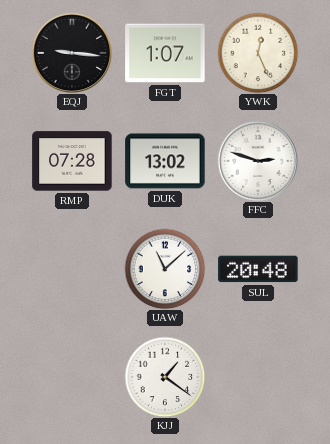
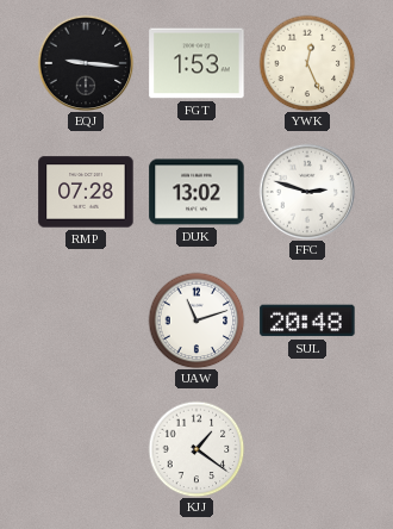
FGT: 1:07 -> 1:53 (196, 63)
UAW: 11:08 -> 11:12 (196, 320)
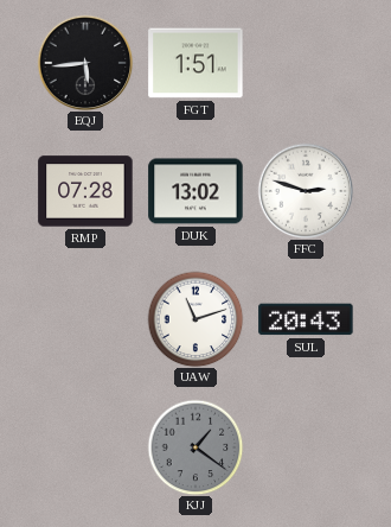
EQJ: 9:16 -> 5:44 (85, 63)
FGT: 1:53 -> 1:51 (195, 63)
YWK: 12:26 -> none (307, 63)
SUL: 20:48 -> 20:43 (306, 319)
KJJ dial: white -> grey (195, 447)
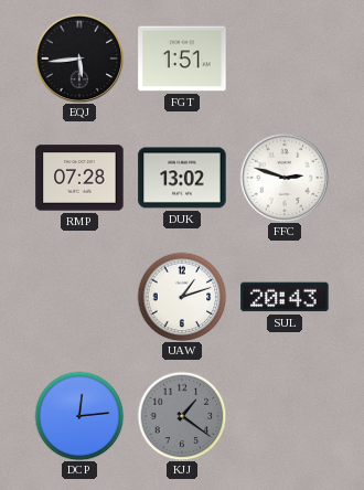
UAW: 11:12 -> 1:12 (182, 297)
DCP: none -> 12:14 (79, 416)
